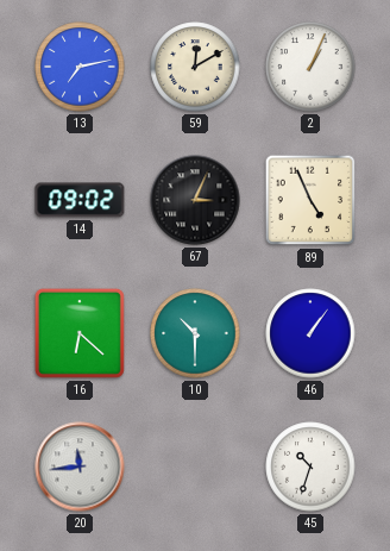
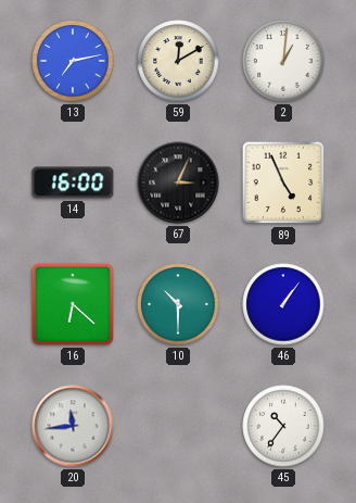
2: 1:04 -> 1:01 (283, 61)
14: 09:02 -> 16:00 (73, 183)
45: 10:33 -> 10:36 (283, 426)
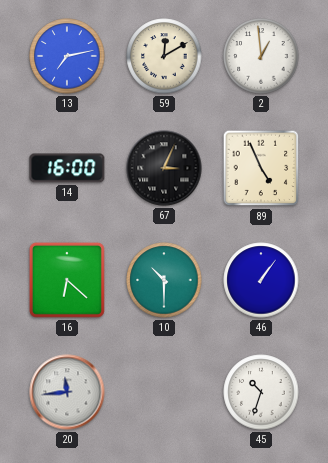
2: 1:01 -> 12:59 (261, 56)
45: 10:36 -> 10:33 (261, 392)
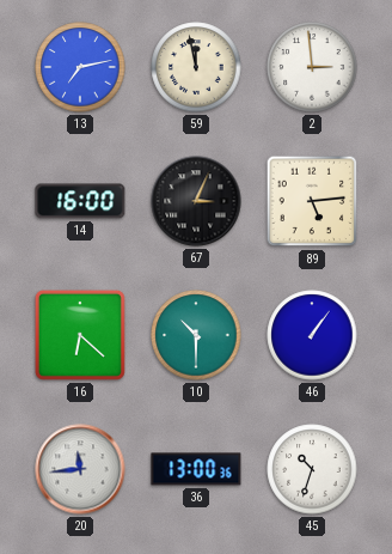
59: 12:10 -> 11:58 (196, 67)
2: 12:59 -> 2:59 (312, 67)
89: 4:56 -> 5:14 (312, 201)
36: none -> 13:00 (196, 469)
